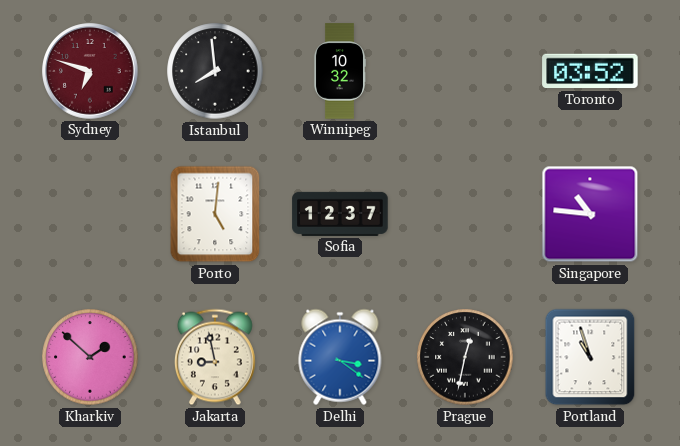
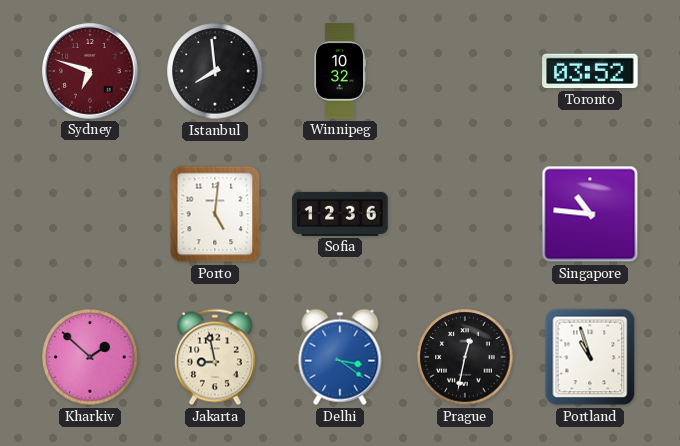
Sofia: 12:37 -> 12:36 (340, 214)
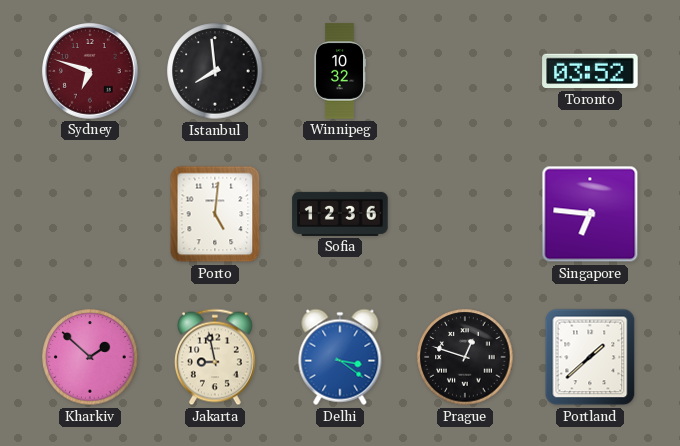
Singapore: 10:46 -> 6:46 (590, 214)
Prague: 12:32 -> 12:48 (465, 357)
Portland: 10:57 -> 1:38 (590, 357)
